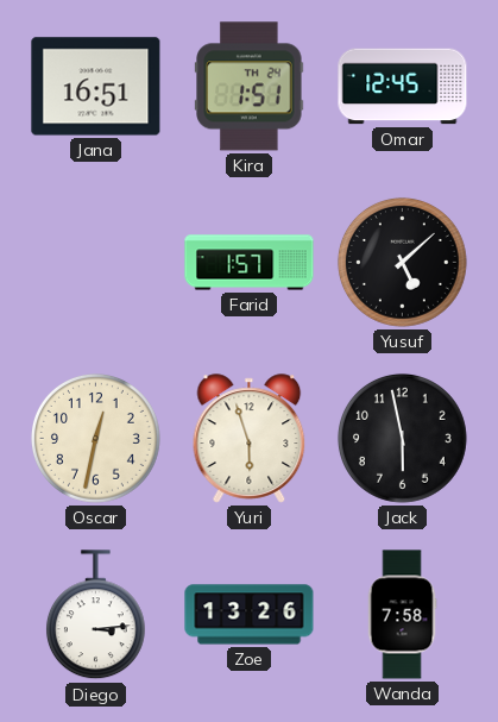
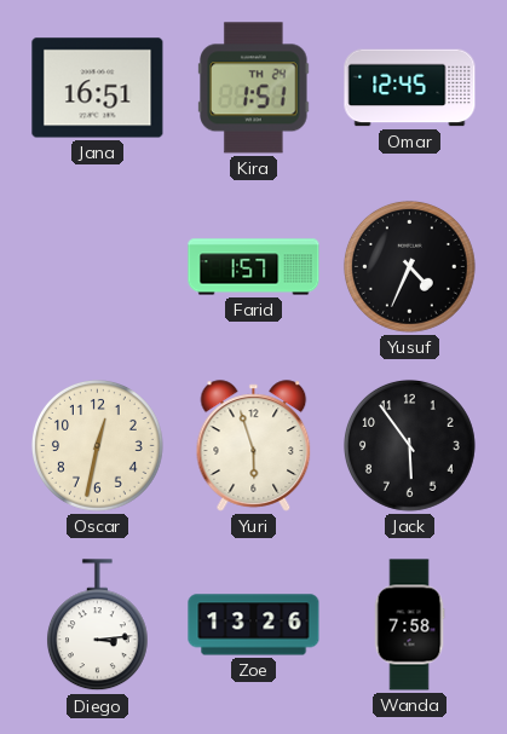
Yusuf: 5:08 -> 4:34 (409, 267)
Jack: 5:58 -> 5:54 (409, 446)
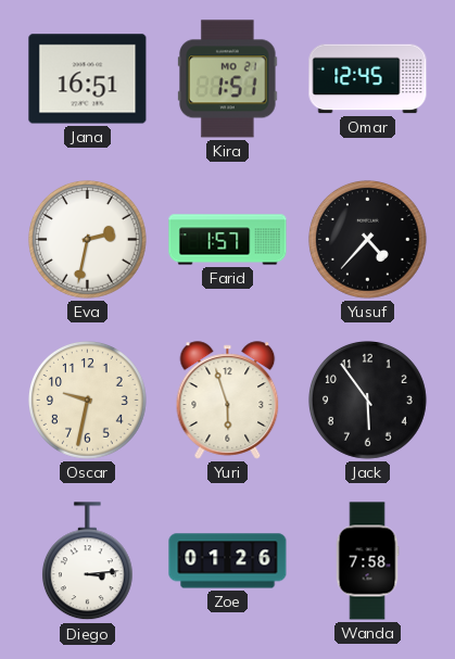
Kira date: TH 24 -> MO 21 (228, 79)
Eva: none -> 2:32 (87, 240)
Yusuf: 4:34 -> 4:37 (367, 240)
Oscar: 12:32 -> 9:32 (87, 401)
Zoe: 13:26 -> 01:26 (228, 561)
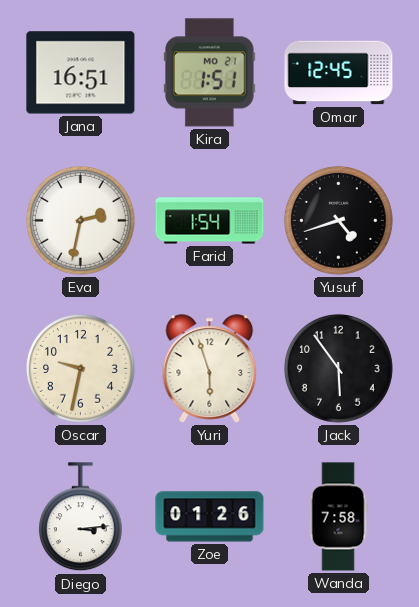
Farid: 1:57 -> 1:54 (210, 221)
Yusuf: 4:37 -> 4:42 (338, 221)
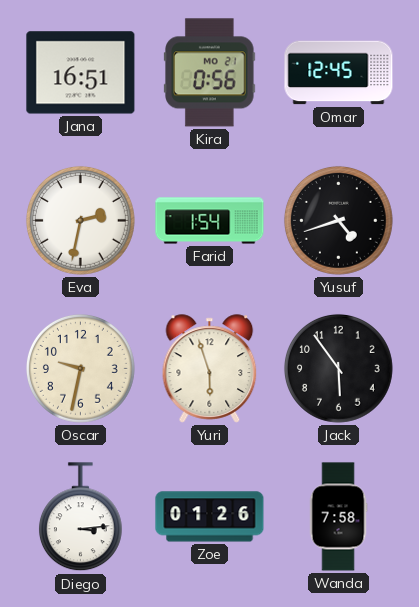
Kira: 1:51 -> 0:56 (210, 73)
